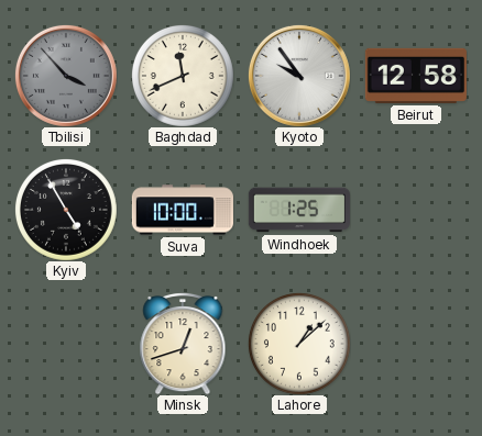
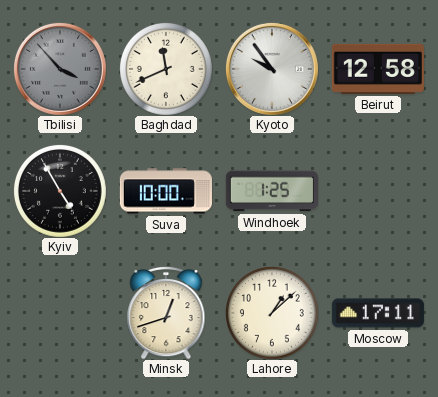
Moscow: none -> 17:11 (378, 313)
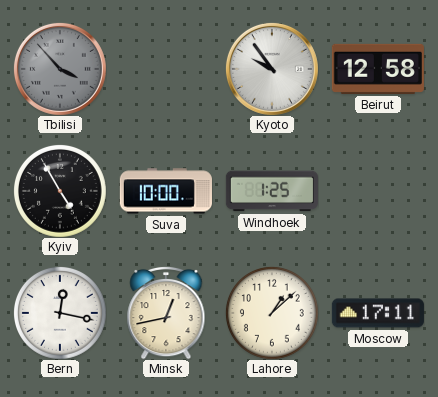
Baghdad: 11:41 -> none (166, 69)
Bern: none -> 12:17 (60, 313)
Minsk: 12:42 -> 12:43 (166, 313)
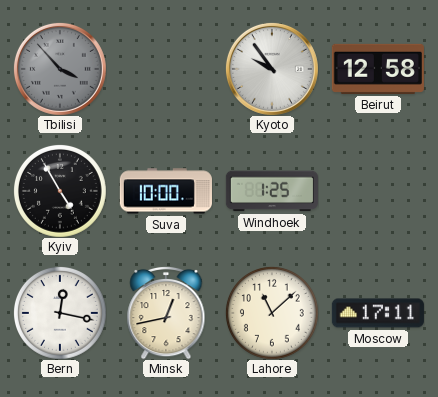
Lahore: 1:08 -> 11:08 (272, 313)
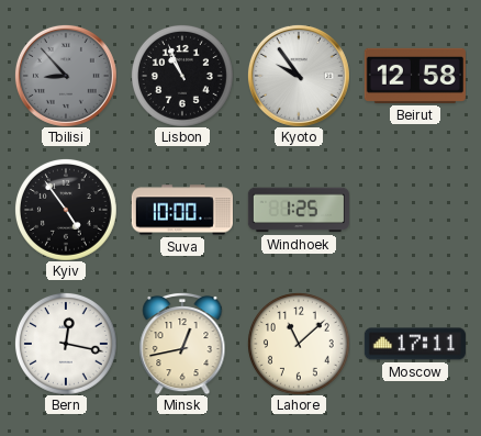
Tbilisi: 3:53 -> 8:53 (66, 76)
Lisbon: none -> 10:56 (182, 76)
Kyiv: 4:55 -> 4:54 (66, 210)
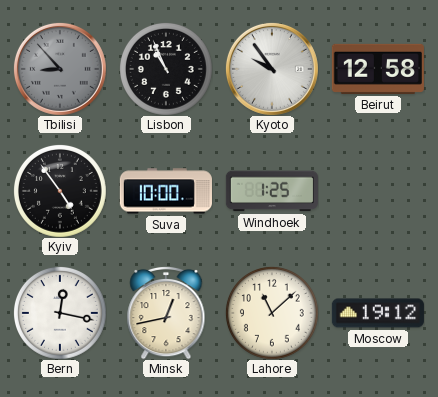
Moscow: 17:11 -> 19:12 (378, 313)
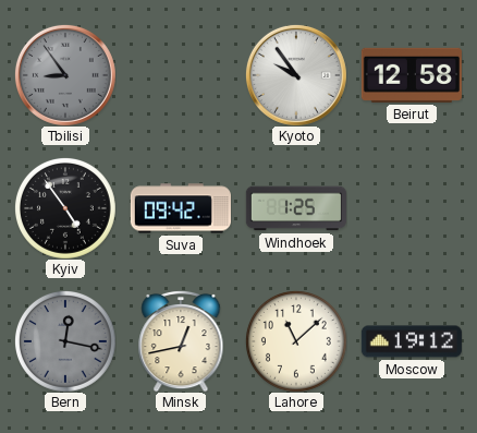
Tbilisi: 8:53 -> 8:54 (65, 75)
Lisbon: 10:56 -> none (166, 69)
Suva: 10:00 -> 09:42 (181, 208)
Bern dial: white -> grey (65, 341)
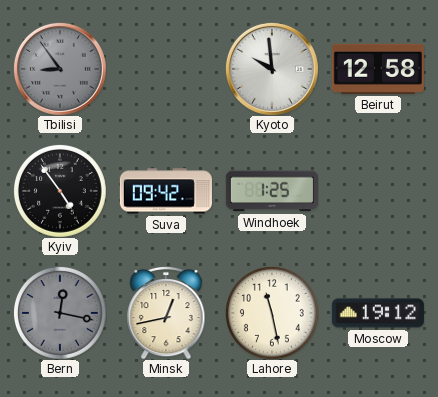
Kyoto: 9:54 -> 9:59 (272, 69)
Lahore: 11:08 -> 11:28 (272, 313)
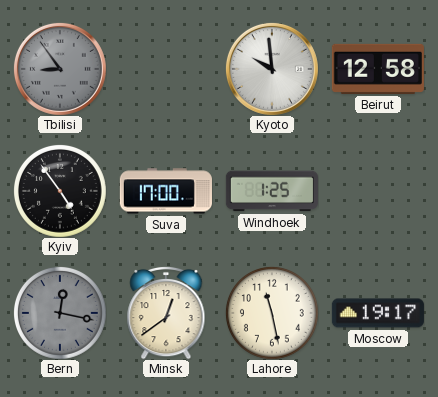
Suva: 09:42 -> 17:00 (166, 191)
Minsk: 12:43 -> 12:39 (166, 313)
Moscow: 19:12 -> 19:17 (378, 313)
